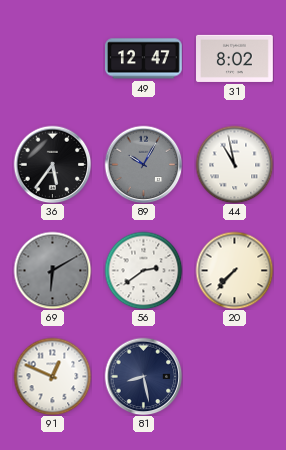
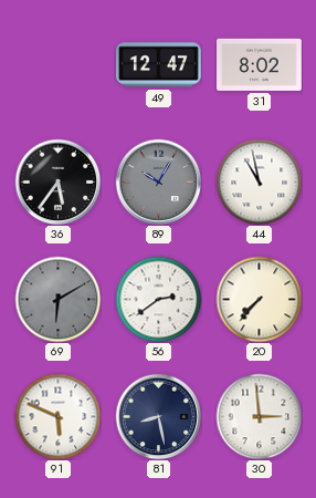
91: 12:49 -> 5:49 (57, 416)
30: none -> 2:59 (259, 416)
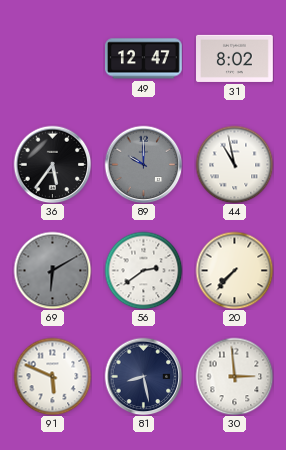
89: 10:05 -> 10:00 (143, 164)
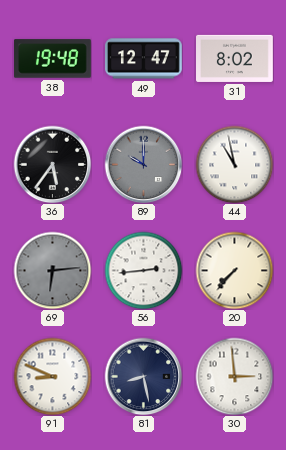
38: none -> 19:48 (52, 59)
69: 6:10 -> 6:14 (52, 270)
56: 2:39 -> 2:44 (143, 270)
91: 5:49 -> 8:49 (52, 376)
